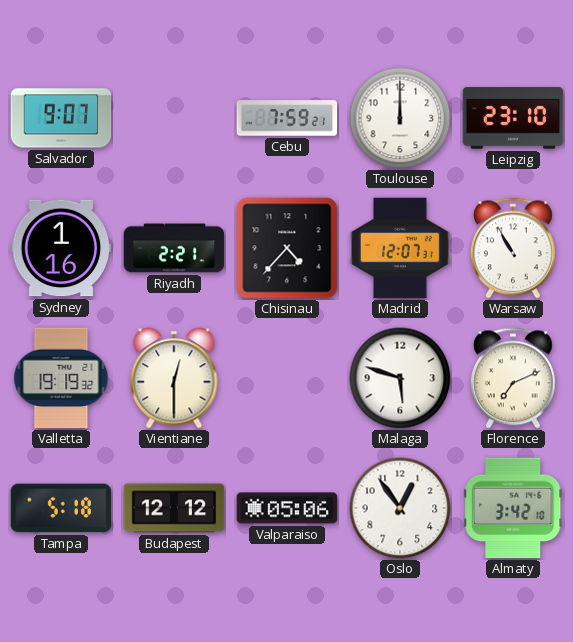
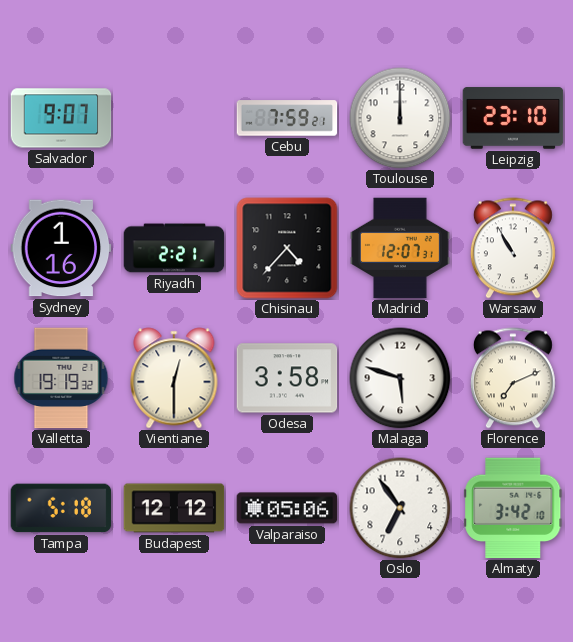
Odesa: none -> 3:58 (287, 378)
Oslo: 12:54 -> 6:54 (400, 508)
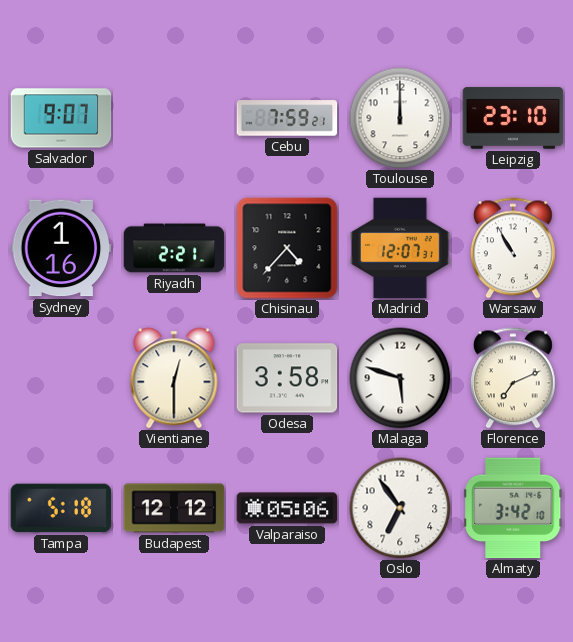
Valletta: 19:19 -> none (61, 378)
